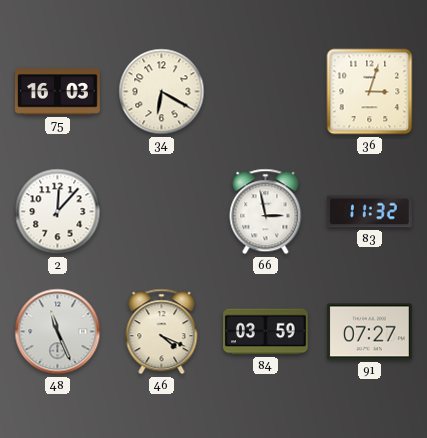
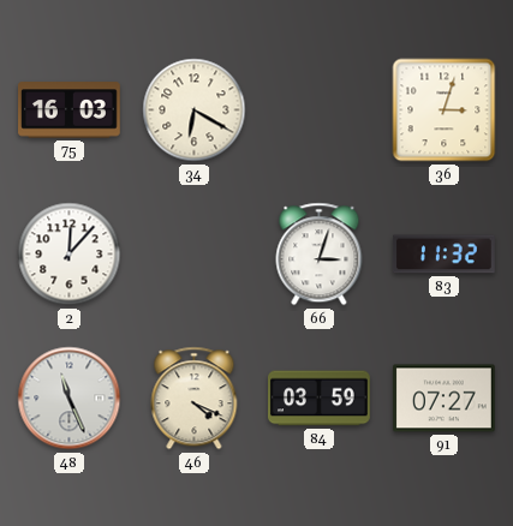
66: 2:58 -> 3:03 (320, 255)
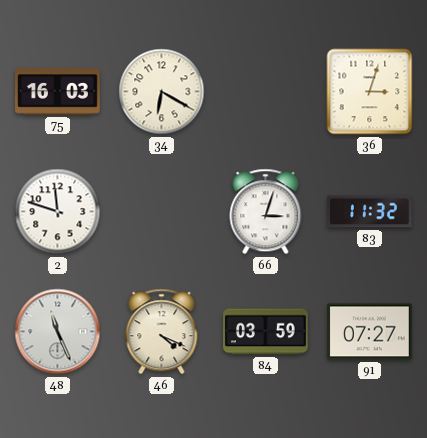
2: 12:07 -> 11:48 (58, 212)
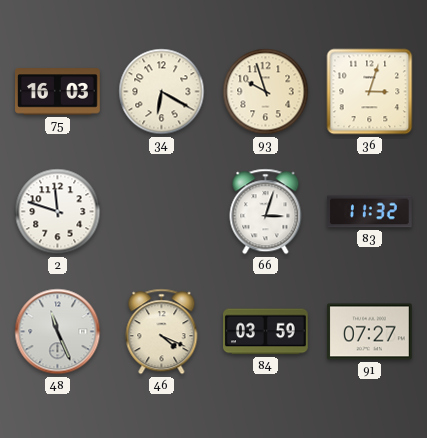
93: none -> 9:57 (266, 92)
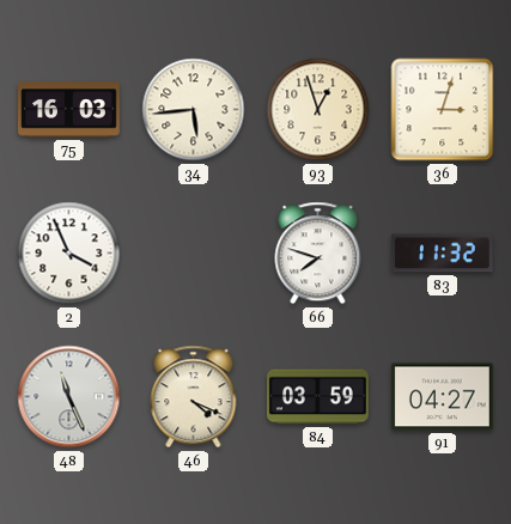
34: 6:20 -> 5:44 (194, 110)
93: 9:57 -> 12:57 (318, 110)
2: 11:48 -> 3:56 (69, 254)
66: 3:03 -> 7:48 (318, 254)
91: 07:27 -> 04:27 (442, 397)
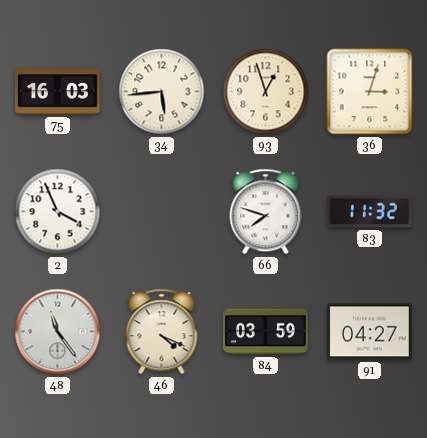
48: 11:26 -> 11:24 (58, 332)
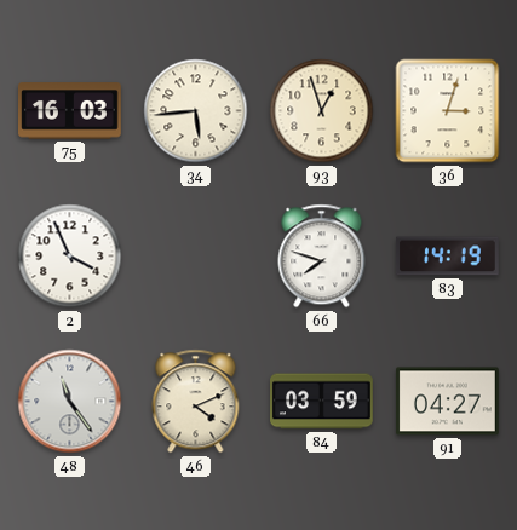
83: 11:32 -> 14:19 (448, 257)
46: 4:19 -> 4:11 (196, 402)
